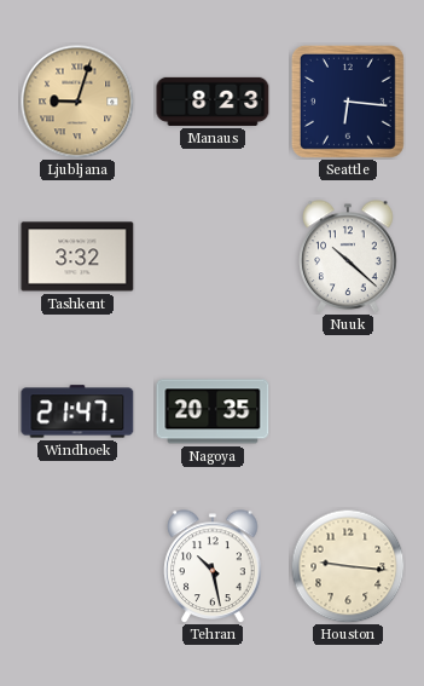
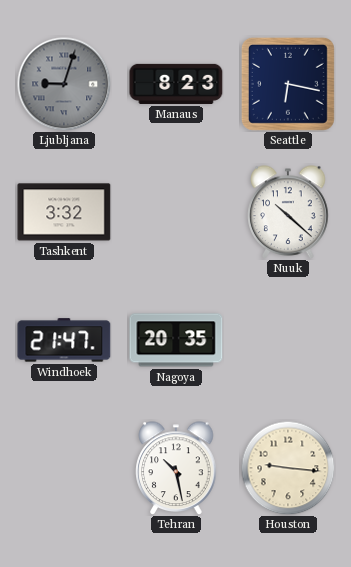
Ljubljana dial: champagne -> grey (64, 84)
Seattle: 6:16 -> 6:17 (288, 84)
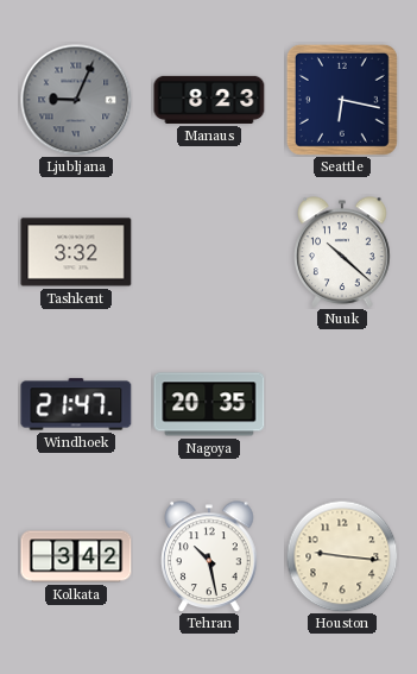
Ljubljana: 9:03 -> 9:04 (76, 100)
Kolkata: none -> 3:42 (76, 556)
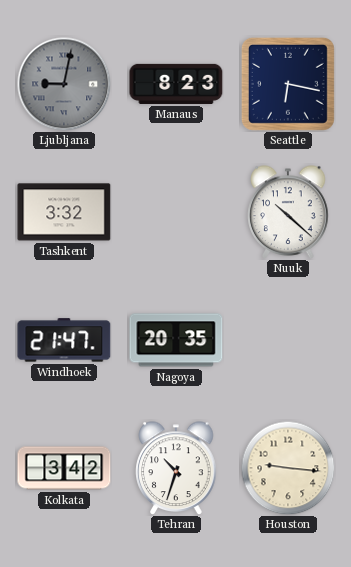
Ljubljana: 9:04 -> 9:02 (64, 84)
Tehran: 10:28 -> 10:33 (176, 468)
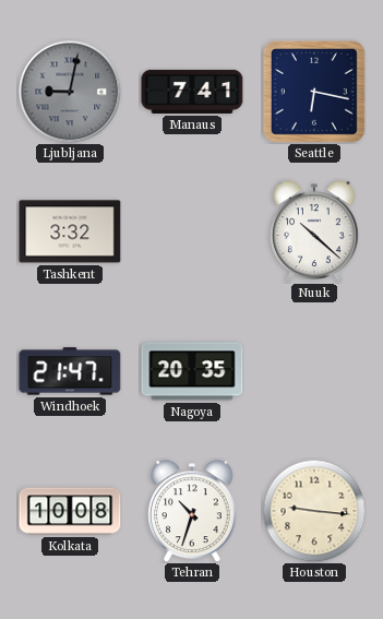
Manaus: 8:23 -> 7:41 (192, 92)
Kolkata: 3:42 -> 10:08 (70, 511)
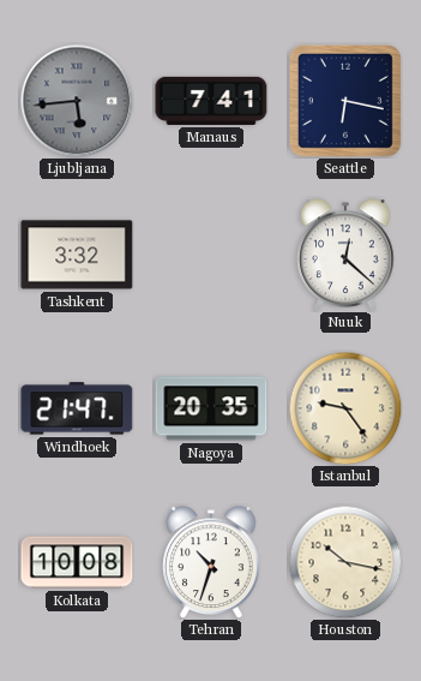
Ljubljana: 9:02 -> 5:44 (77, 101)
Nuuk: 10:22 -> 12:22 (345, 255)
Istanbul: none -> 9:24 (345, 408)
Houston: 9:16 -> 10:17 (345, 562)
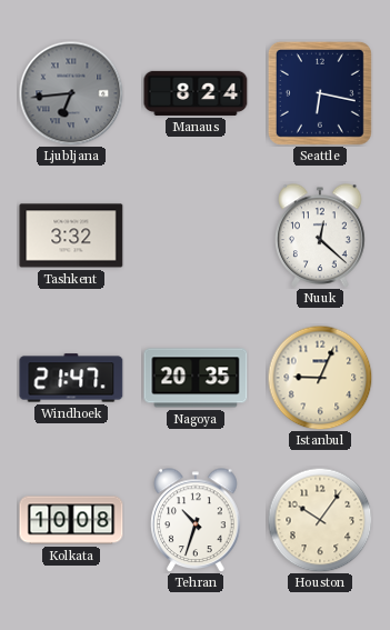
Ljubljana: 5:44 -> 6:44 (71, 93)
Manaus: 7:41 -> 8:24 (196, 93)
Istanbul: 9:24 -> 9:04 (320, 378)
Houston: 10:17 -> 10:06 (320, 520)
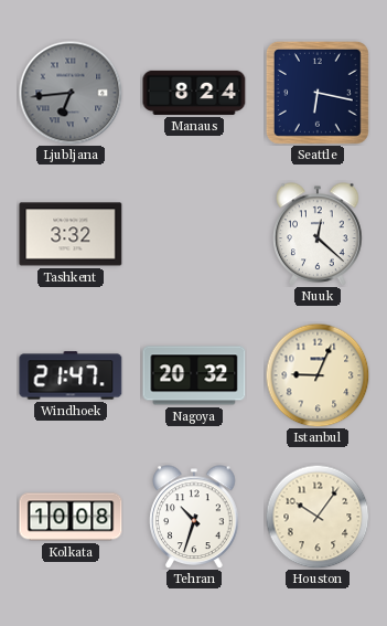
Nagoya: 20:35 -> 20:32 (194, 375)
